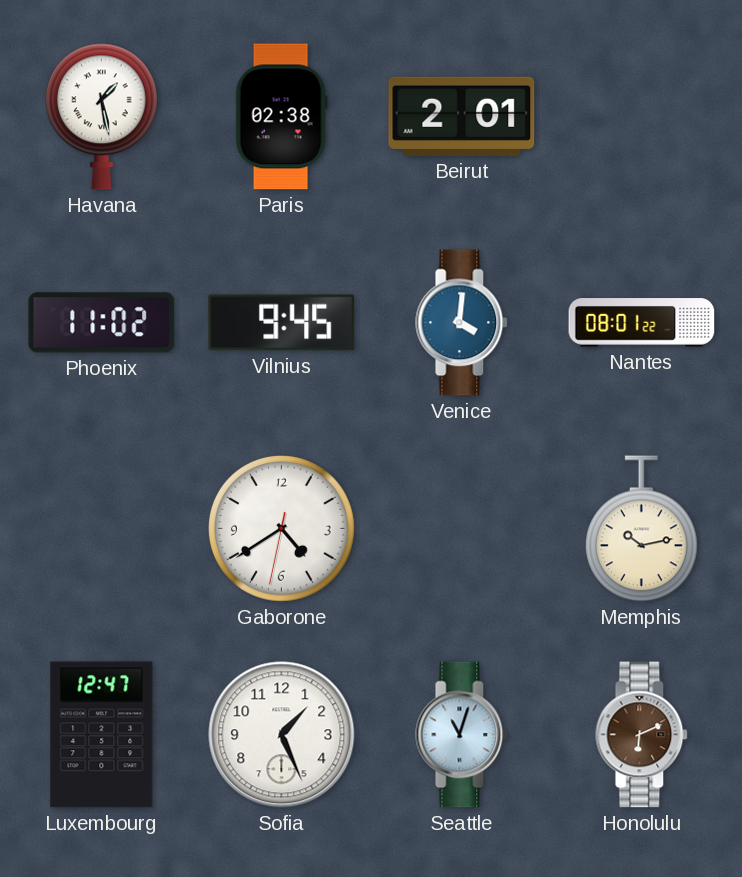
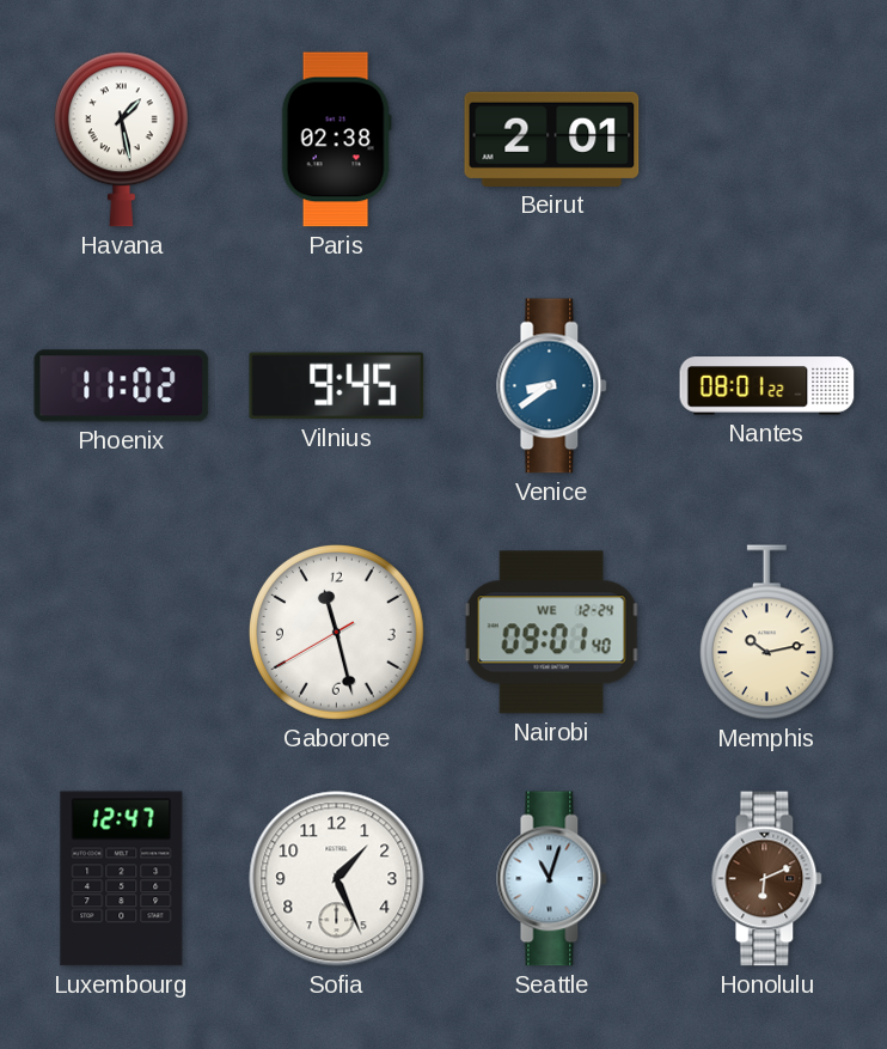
Venice: 4:01 -> 8:39 (552, 386)
Gaborone: 4:39 -> 11:27 (336, 632)
Nairobi: none -> 09:01 (551, 633)
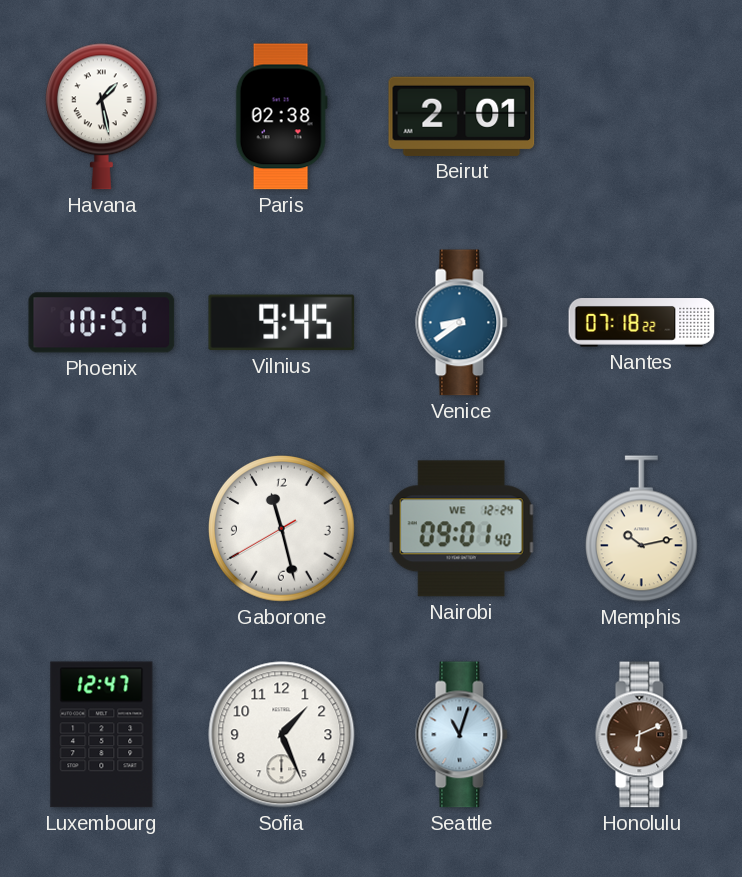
Phoenix: 11:02 -> 10:57 (102, 323)
Nantes: 08:01 -> 07:18 (642, 323)
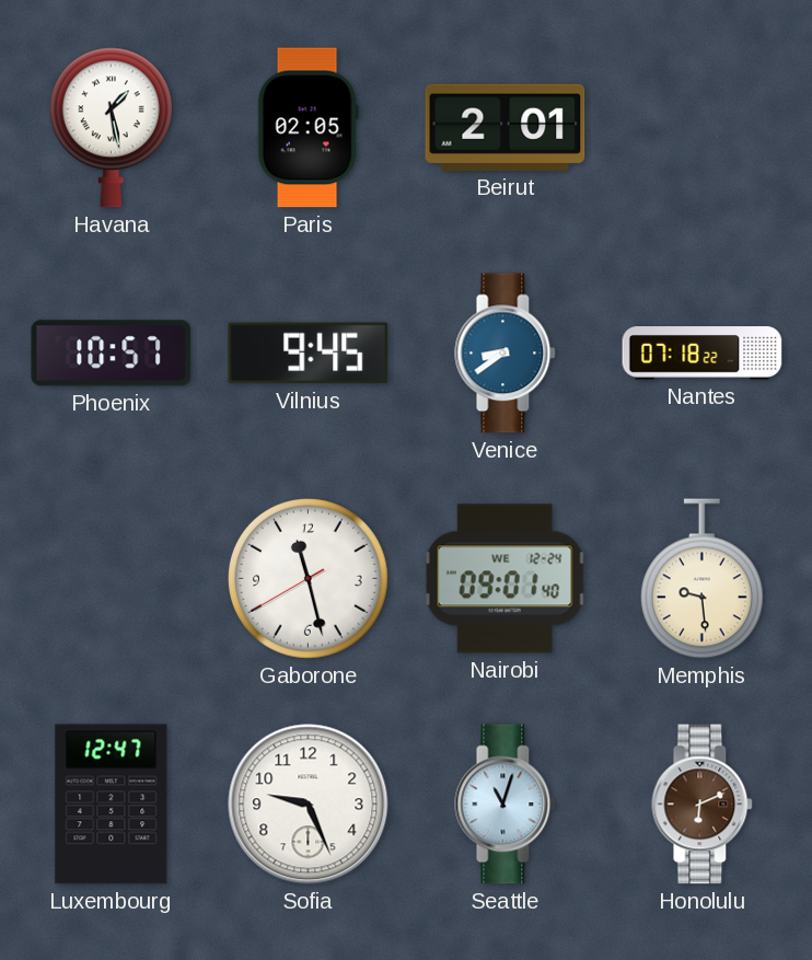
Paris: 02:38 -> 02:05 (308, 128)
Memphis: 10:13 -> 9:29 (701, 579)
Sofia: 1:26 -> 9:26 (309, 805)
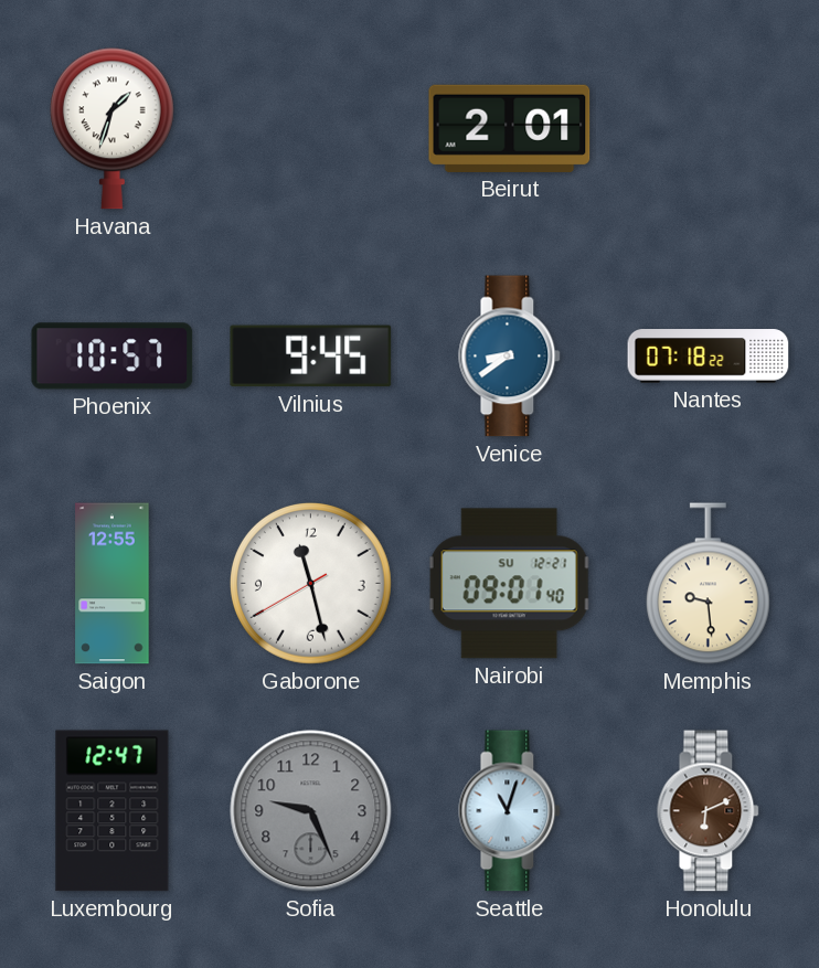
Havana: 1:28 -> 1:33 (111, 129)
Paris: 02:05 -> none (308, 128)
Saigon: none -> 12:55 (113, 584)
Nairobi date: WE 12-24 -> SU 12-21 (509, 584)
Sofia dial: white -> grey (311, 811)
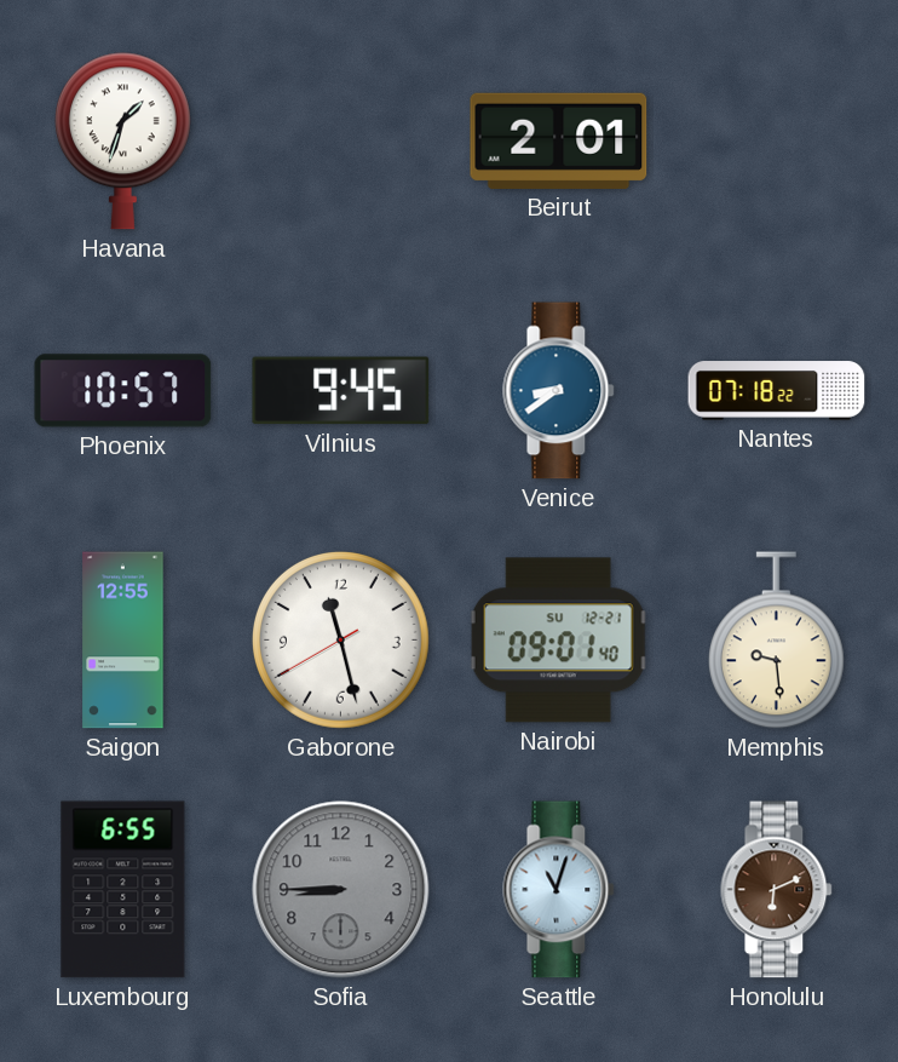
Luxembourg: 12:47 -> 6:55 (123, 890)
Sofia: 9:26 -> 8:45 (341, 890)
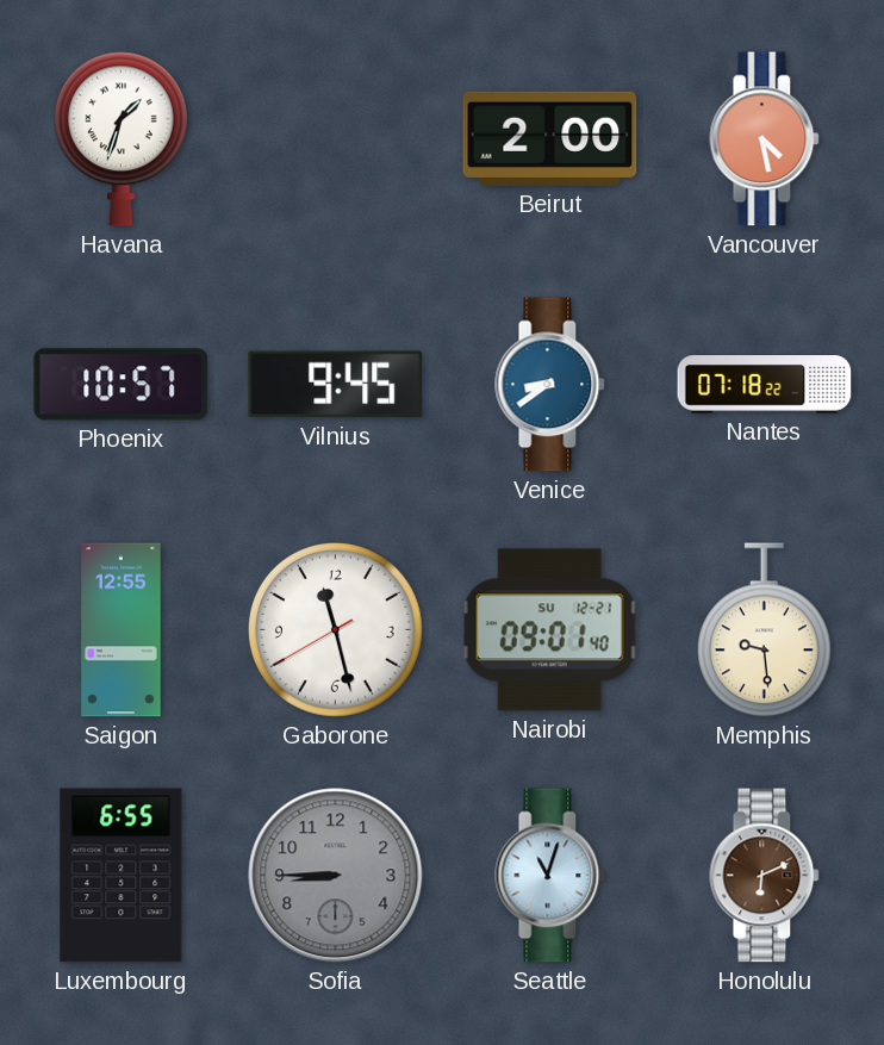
Beirut: 2:01 -> 2:00 (550, 138)
Vancouver: none -> 4:28 (765, 139)
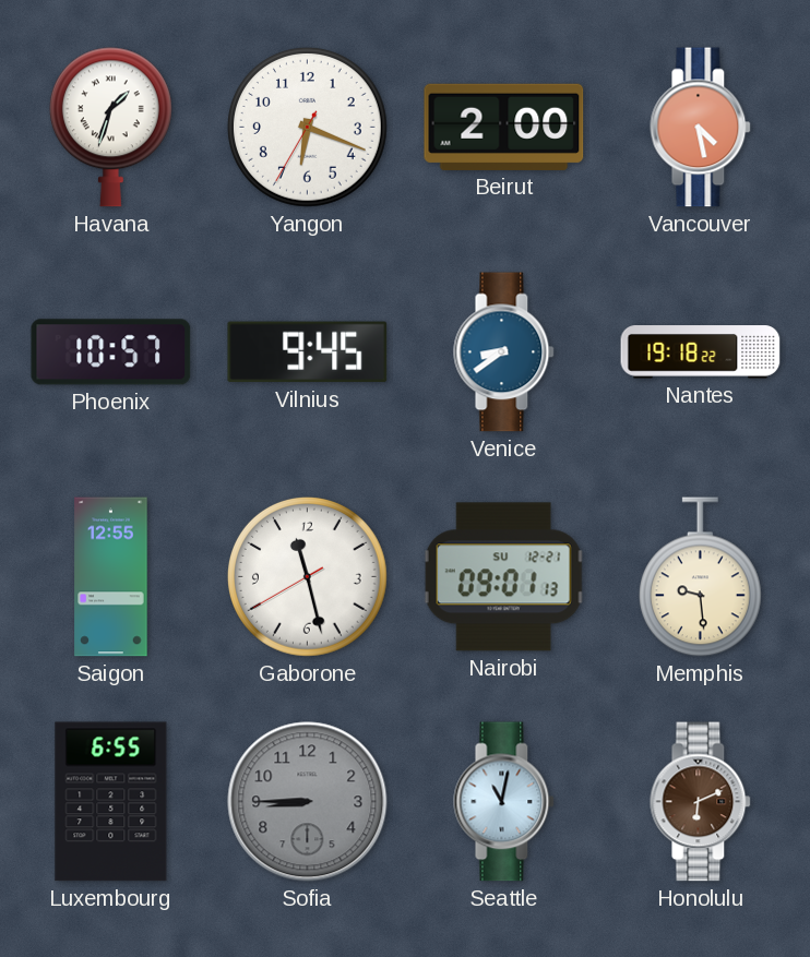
Yangon: none -> 6:18 (307, 127)
Nantes: 07:18 -> 19:18 (701, 352)
Nairobi: 09:01:40 -> 09:01:13 (503, 577)
Seattle: 11:03 -> 11:02 (504, 802)
